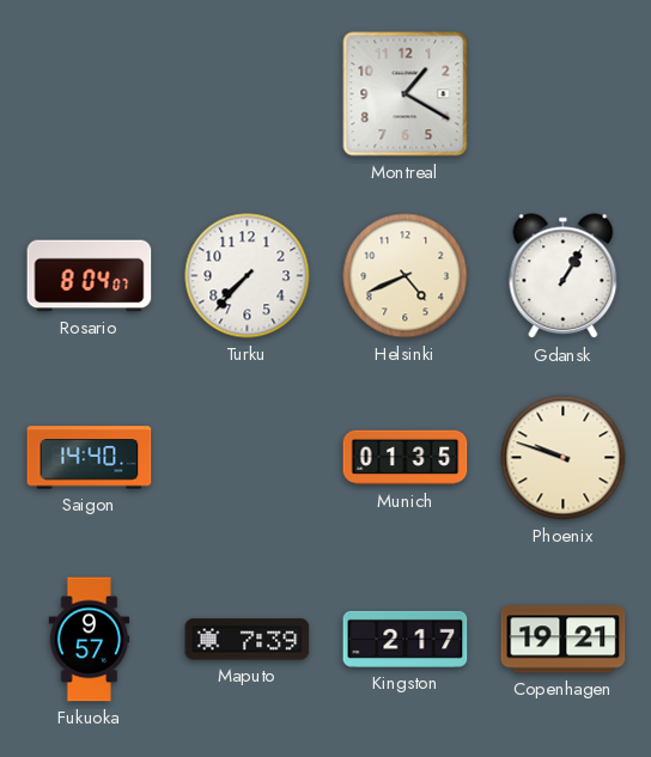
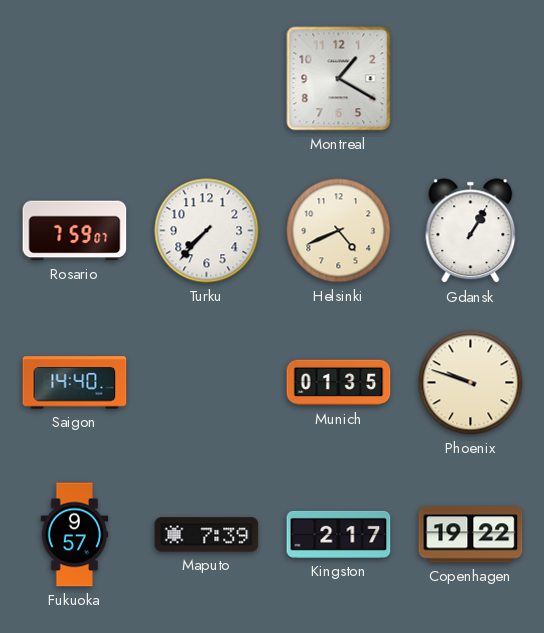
Rosario: 8:04 -> 7:59 (75, 231)
Copenhagen: 19:21 -> 19:22 (471, 535)
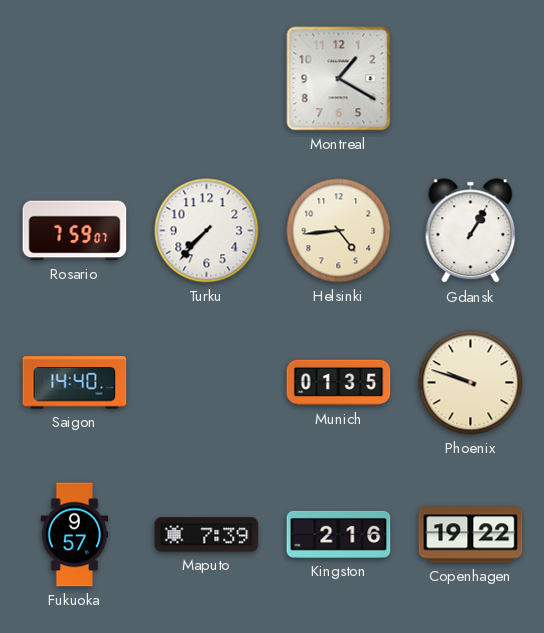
Helsinki: 4:41 -> 4:44 (339, 231)
Kingston: 2:17 -> 2:16 (339, 534)
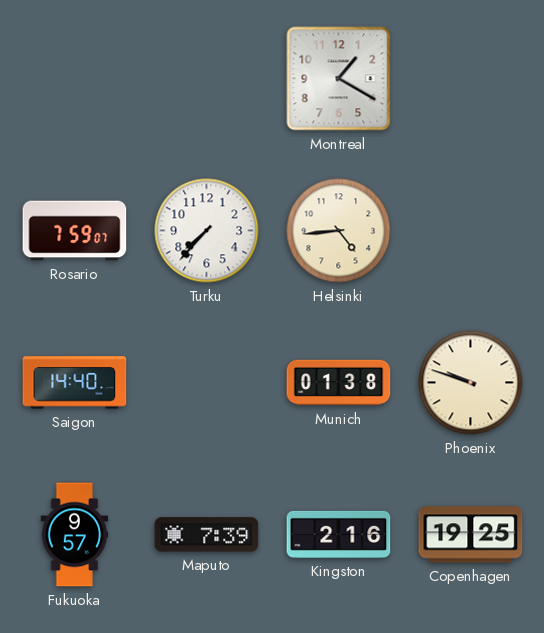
Gdansk: 1:05 -> none (471, 231)
Munich: 01:35 -> 01:38 (339, 383)
Copenhagen: 19:22 -> 19:25 (471, 535)
